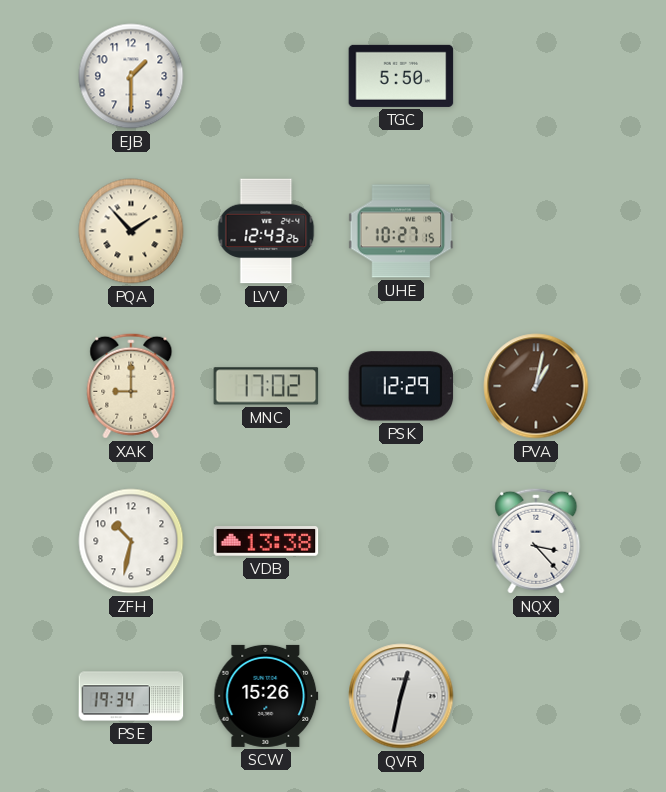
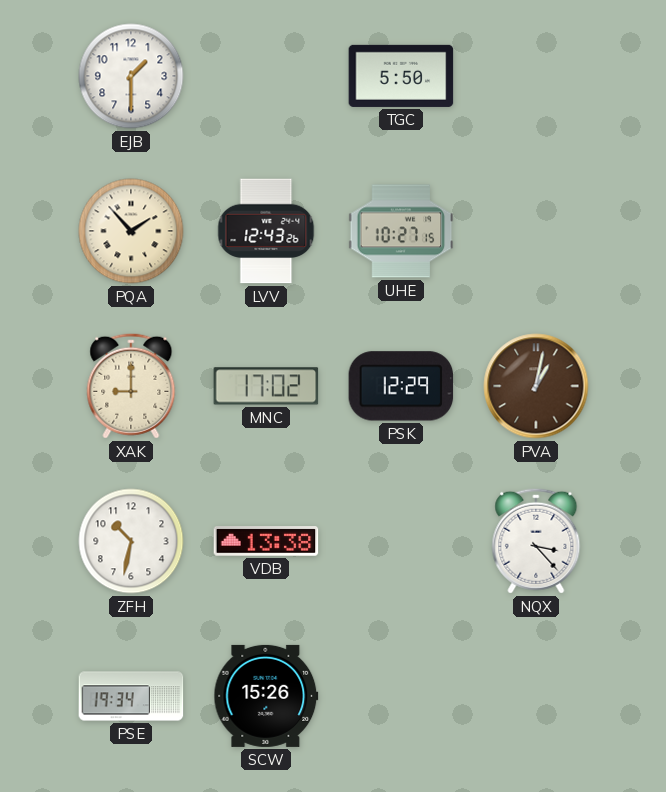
QVR: 12:32 -> none (401, 696)
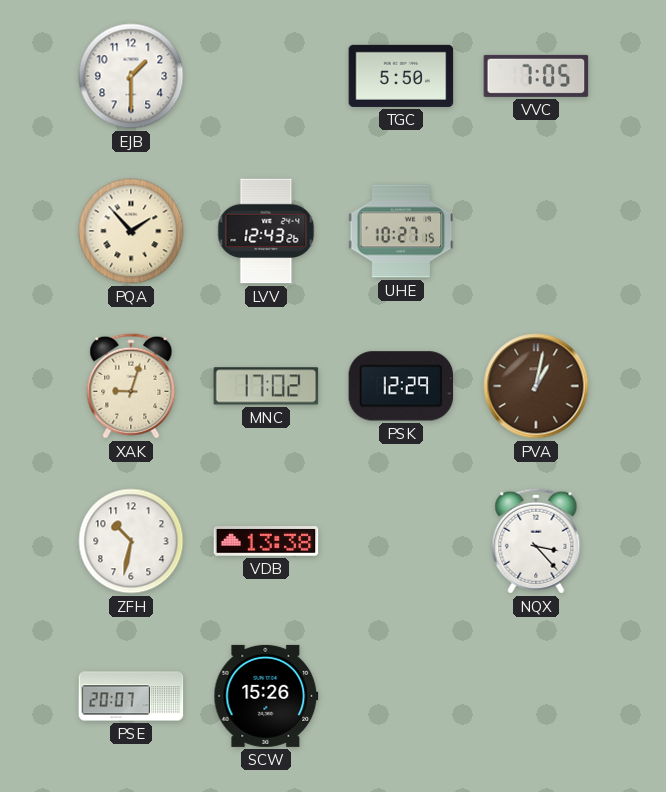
VVC: none -> 7:05 (536, 76)
XAK: 9:00 -> 9:03 (131, 386)
PSE: 19:34 -> 20:07 (131, 696)
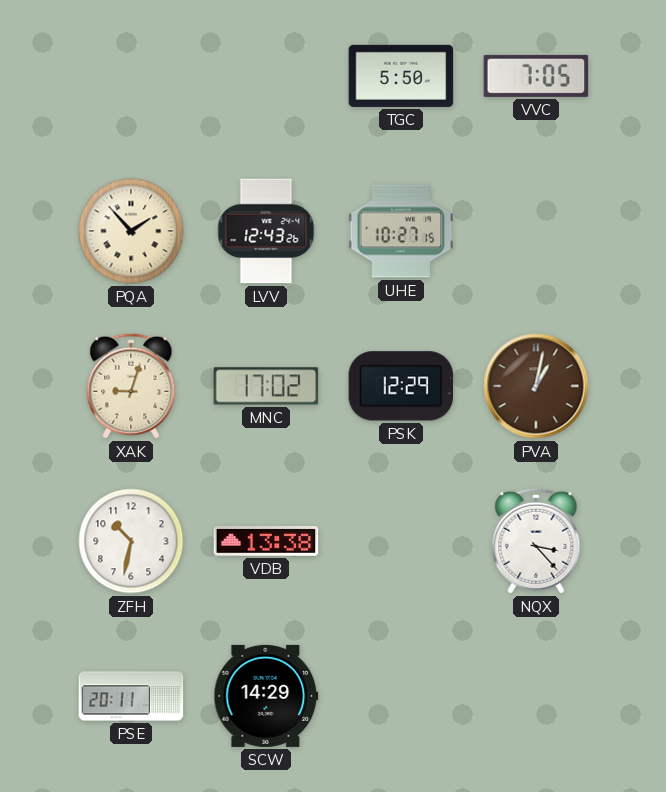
EJB: 1:30 -> none (131, 76)
PSE: 20:07 -> 20:11 (131, 696)
SCW: 15:26 -> 14:29 (266, 696)
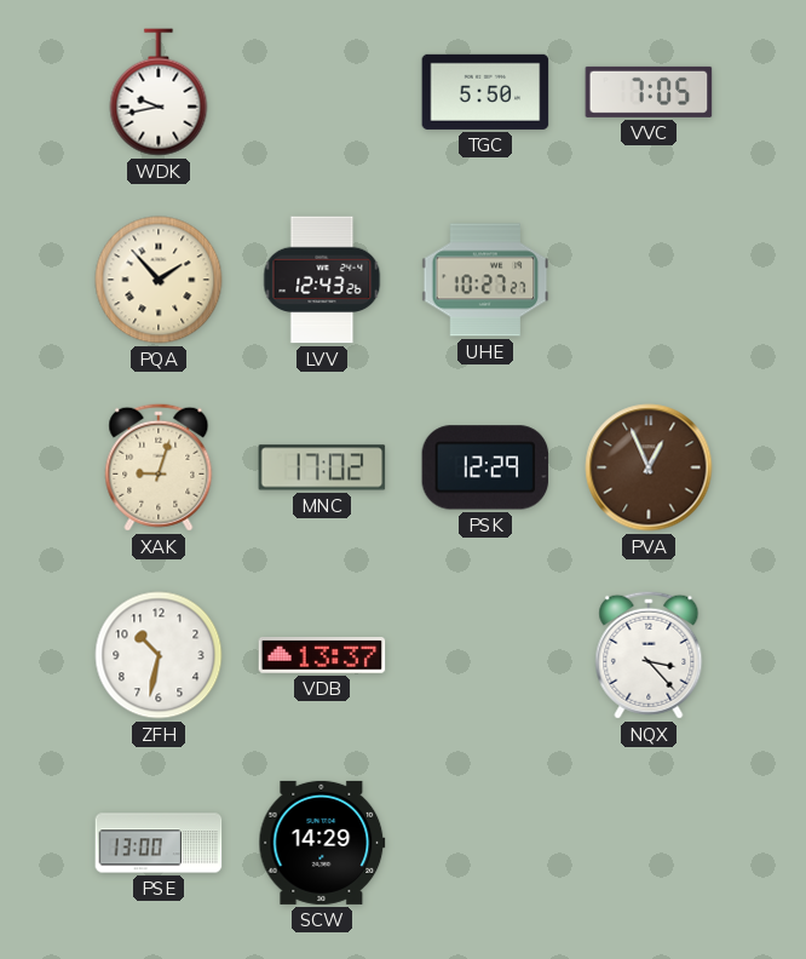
WDK: none -> 9:43 (159, 92)
UHE: 10:27:15 -> 10:27:27 (485, 280)
PVA: 1:02 -> 12:56 (649, 467)
VDB: 13:38 -> 13:37 (322, 655)
PSE: 20:11 -> 13:00 (159, 843)
